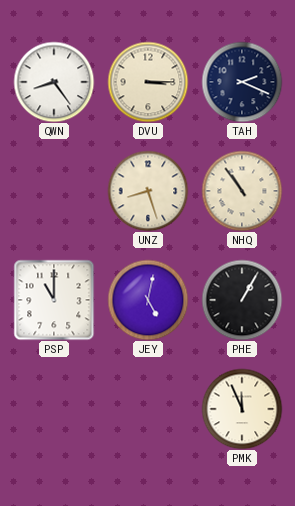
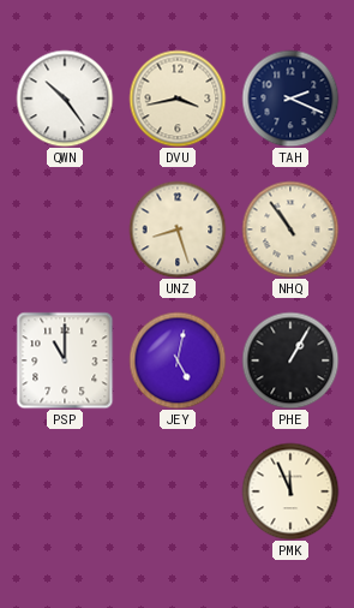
QWN: 8:24 -> 10:24 (65, 99)
DVU: 3:15 -> 3:43 (178, 99)
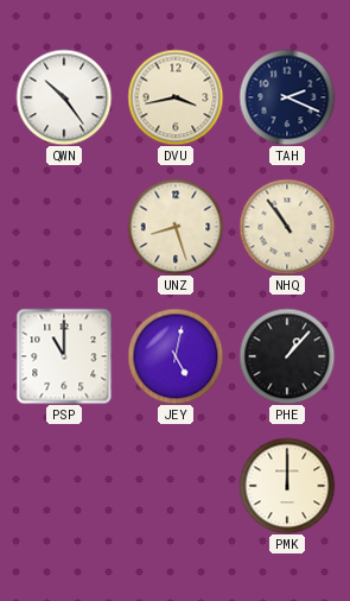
PHE: 1:05 -> 1:07 (287, 356)
PMK: 11:56 -> 12:00 (287, 486)
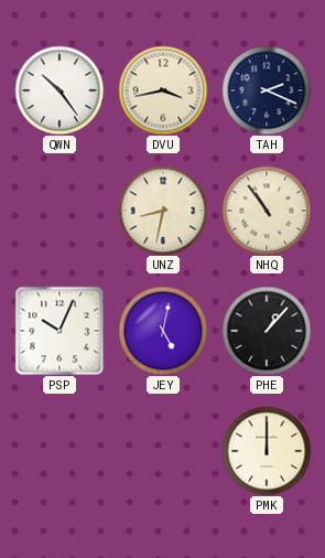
UNZ: 8:27 -> 8:32 (163, 211)
PSP: 11:00 -> 10:04 (59, 331)
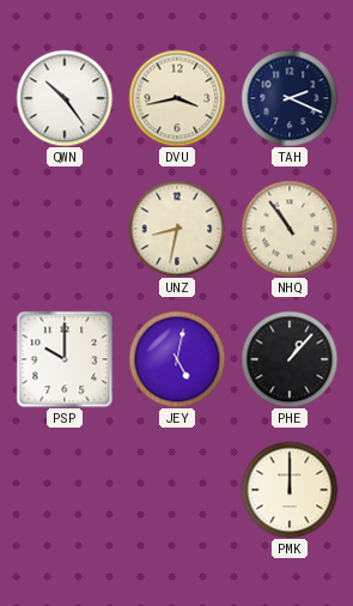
PSP: 10:04 -> 10:00 (65, 359)
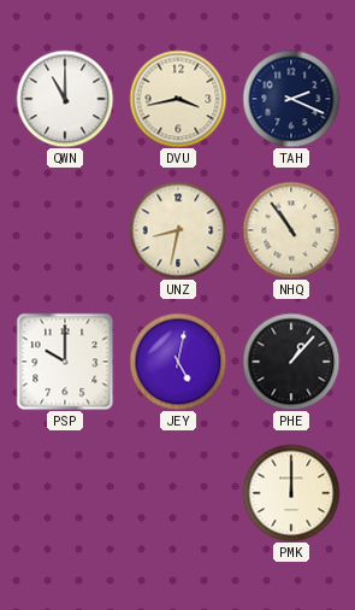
QWN: 10:24 -> 11:00 (65, 99)
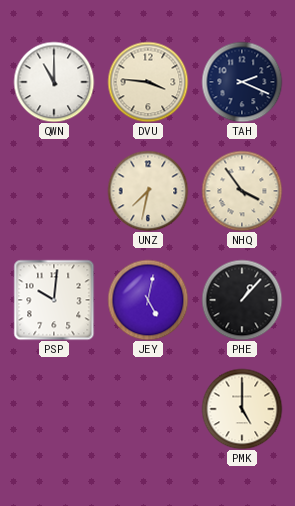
DVU: 3:43 -> 3:46 (148, 82)
UNZ: 8:32 -> 7:32 (148, 191)
NHQ: 10:54 -> 3:54 (242, 191)
PSP: 10:00 -> 10:01 (54, 300)
PMK: 12:00 -> 5:00 (242, 409)
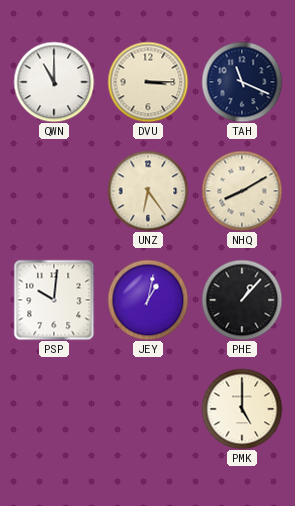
DVU: 3:46 -> 3:15 (148, 82)
TAH: 2:19 -> 11:19 (242, 82)
UNZ: 7:32 -> 6:24 (148, 191)
NHQ: 3:54 -> 8:10 (242, 191)
JEY: 5:02 -> 1:02 (148, 300)
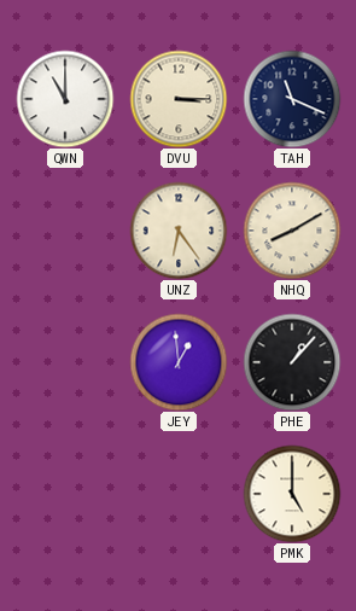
PSP: 10:01 -> none (54, 300)
JEY: 1:02 -> 12:59 (179, 362)
